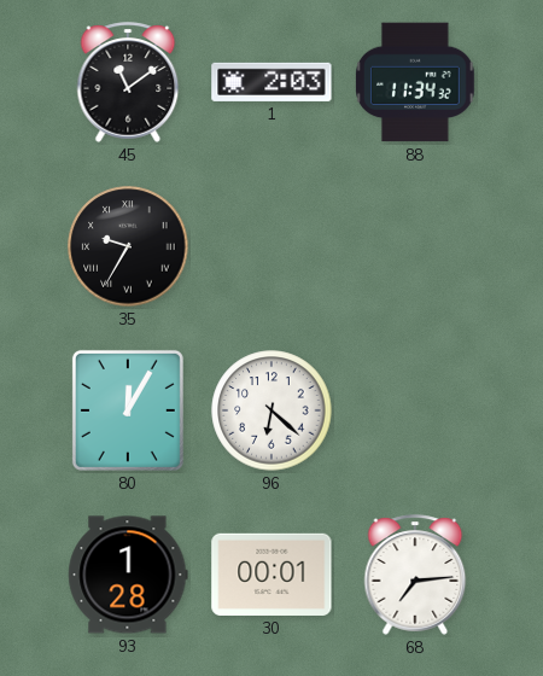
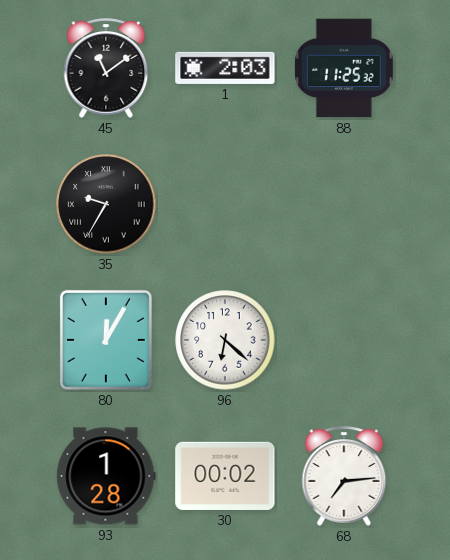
88: 11:34 -> 11:25 (345, 68)
30: 00:01 -> 00:02 (225, 476)
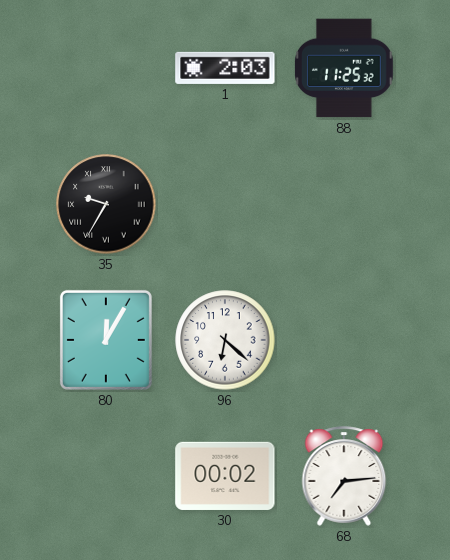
45: 11:09 -> none (106, 68)
93: 1:28 -> none (106, 476)
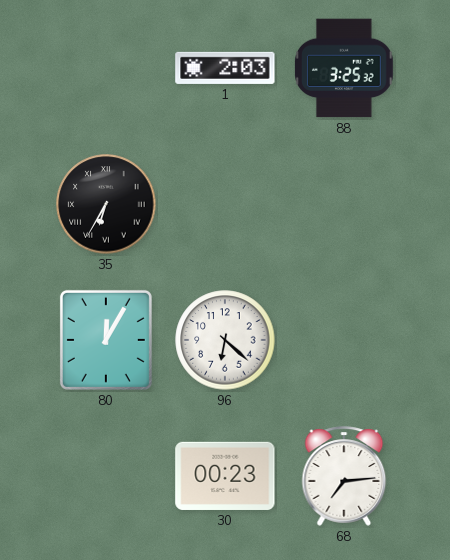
88: 11:25 -> 3:25 (345, 68)
35: 9:35 -> 6:35 (106, 204)
30: 00:02 -> 00:23 (225, 476)
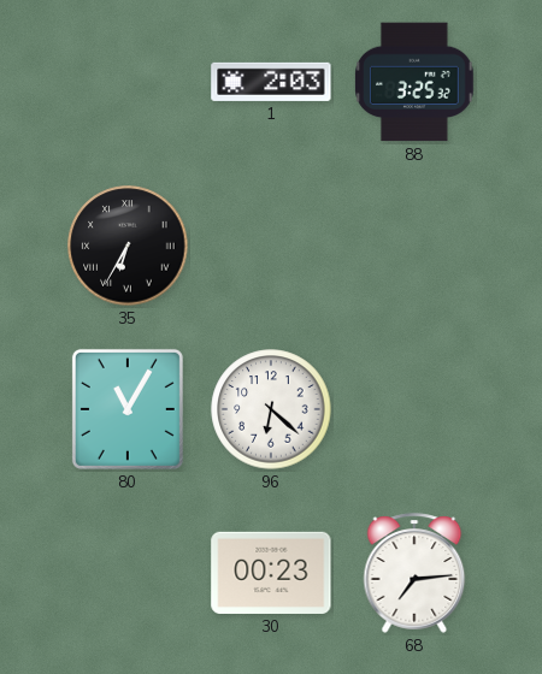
80: 12:05 -> 11:05 (128, 409)
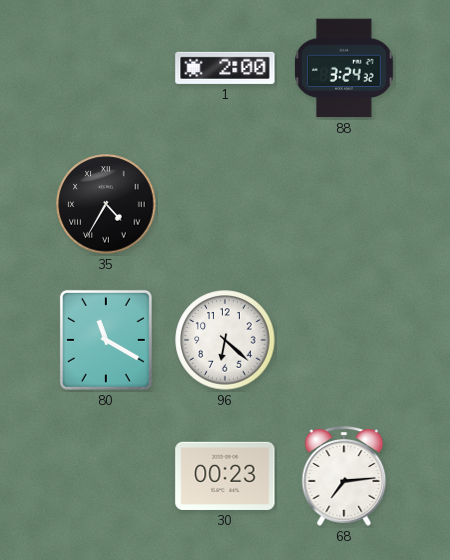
1: 2:03 -> 2:00 (225, 68)
88: 3:25 -> 3:24 (345, 68)
35: 6:35 -> 4:35 (106, 204)
80: 11:05 -> 11:20 (106, 340)
